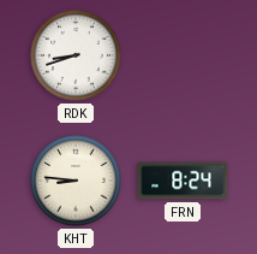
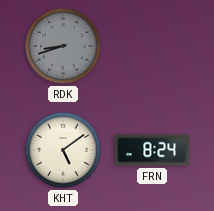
RDK dial: white -> grey (63, 46)
KHT: 8:46 -> 5:09 (63, 150)
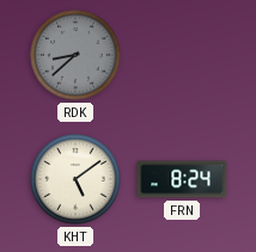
RDK: 8:42 -> 8:38 (75, 55)
